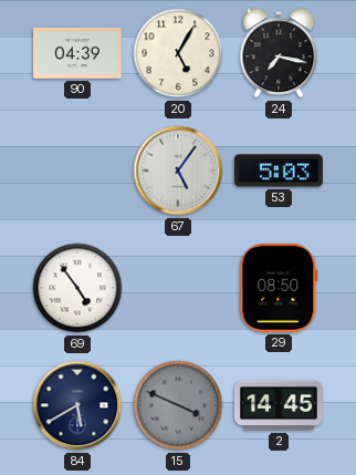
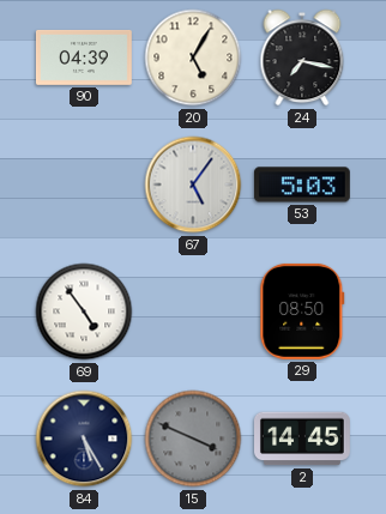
84: 5:40 -> 5:25 (84, 439)
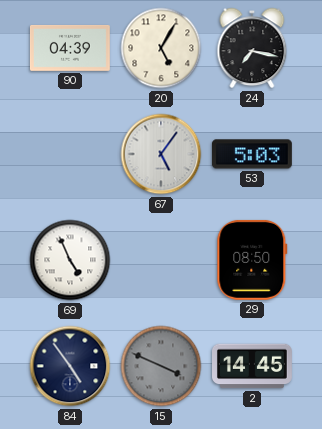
69: 4:54 -> 4:56 (70, 260)
84: 5:25 -> 4:54 (70, 366)
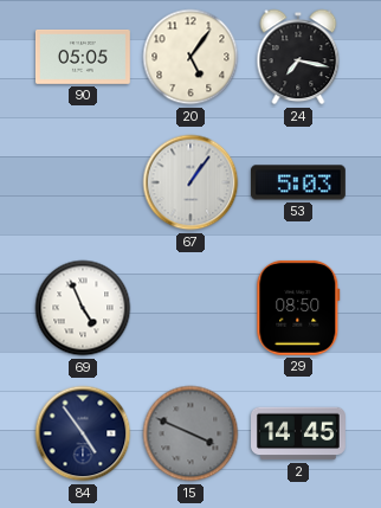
90: 04:39 -> 05:05 (83, 57)
20: 5:05 -> 5:06 (190, 57)
67: 5:06 -> 1:06 (190, 182)
